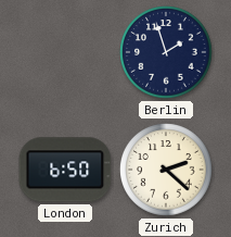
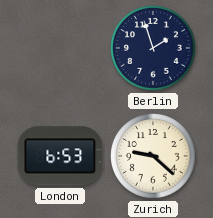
London: 6:50 -> 6:53 (60, 156)
Zurich: 2:22 -> 9:22 (153, 156)
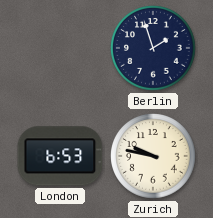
Zurich: 9:22 -> 9:47 (153, 156)
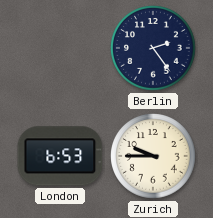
Berlin: 1:57 -> 2:24 (153, 48)
Zurich: 9:47 -> 9:45 (153, 156)
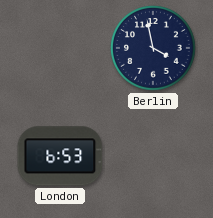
Berlin: 2:24 -> 3:58 (153, 48)
Zurich: 9:45 -> none (153, 156)
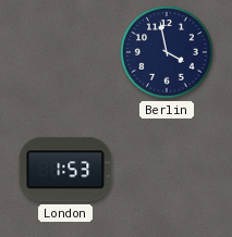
London: 6:53 -> 1:53 (65, 170)
